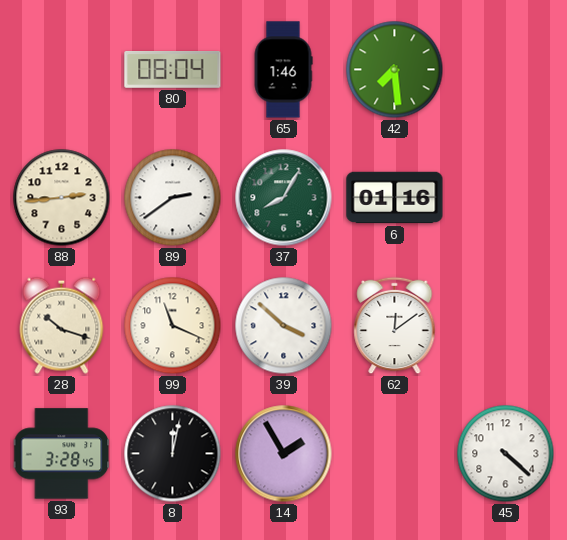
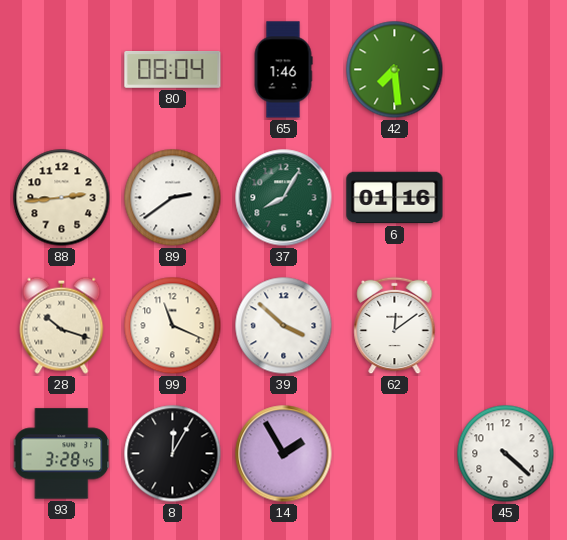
8: 12:02 -> 12:05 (173, 454)
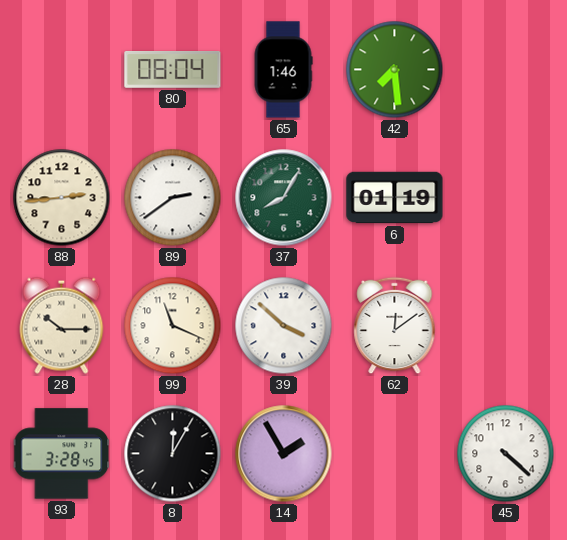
6: 01:16 -> 01:19 (395, 198)
28: 10:18 -> 10:15 (62, 325)
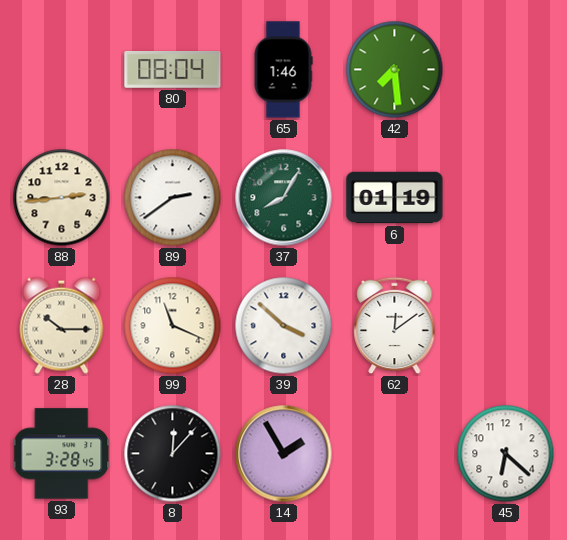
8: 12:05 -> 12:07 (173, 454)
45: 4:22 -> 6:22 (506, 454)
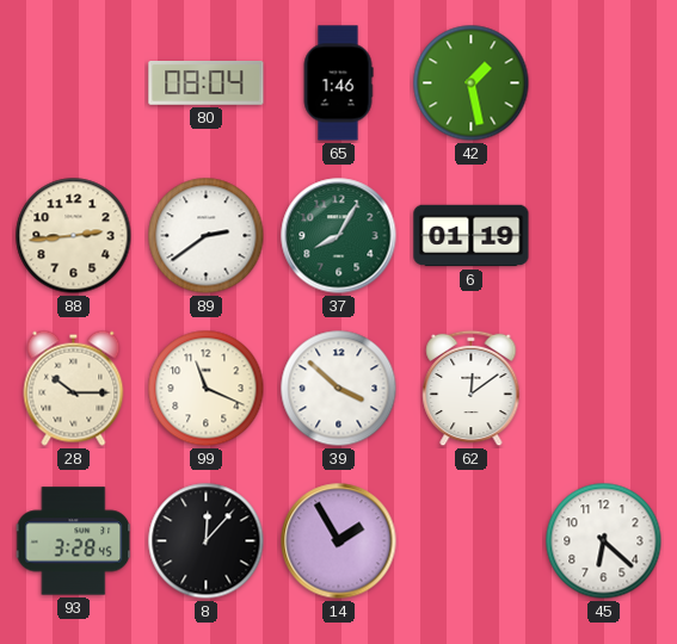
42: 7:29 -> 1:28 (472, 83)
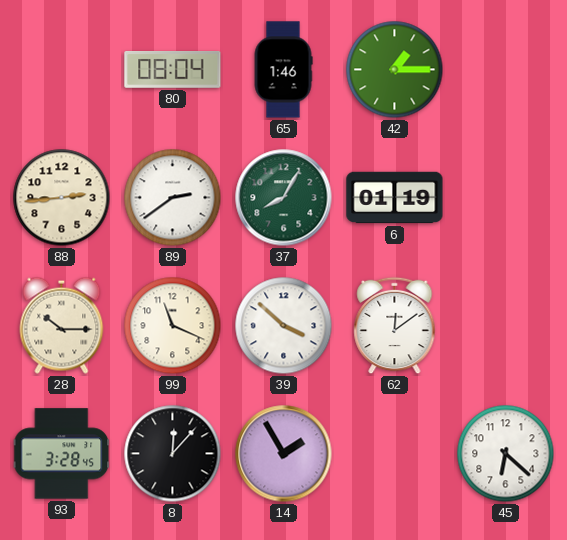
42: 1:28 -> 1:15 (395, 70)
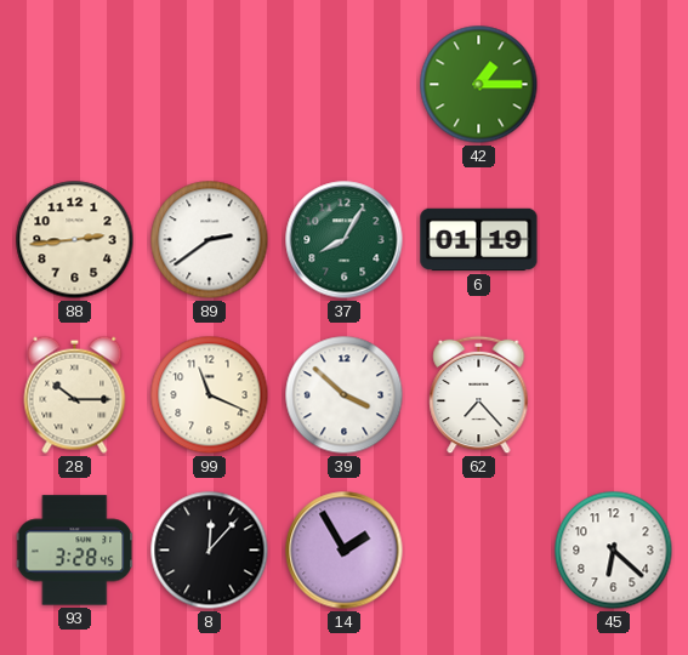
80: 08:04 -> none (173, 70)
65: 1:46 -> none (283, 70)
62: 12:09 -> 7:23 (479, 395)
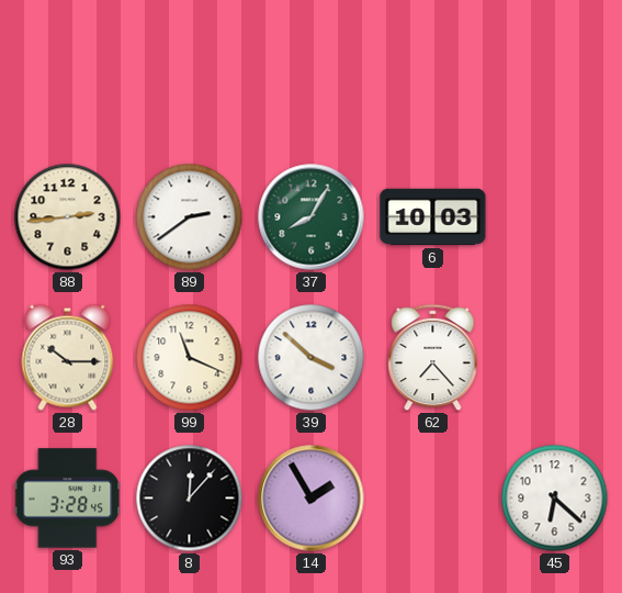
42: 1:15 -> none (479, 85)
6: 01:19 -> 10:03 (433, 217)
